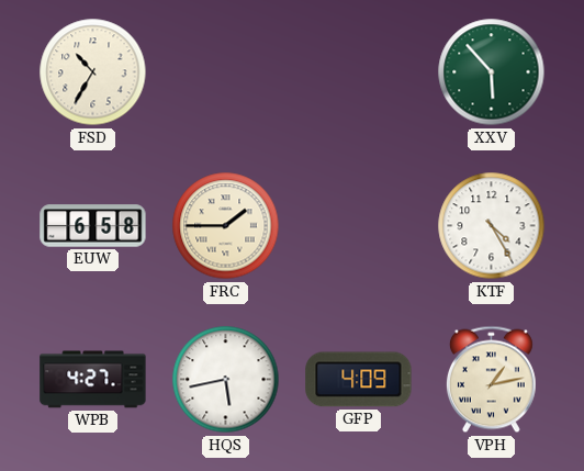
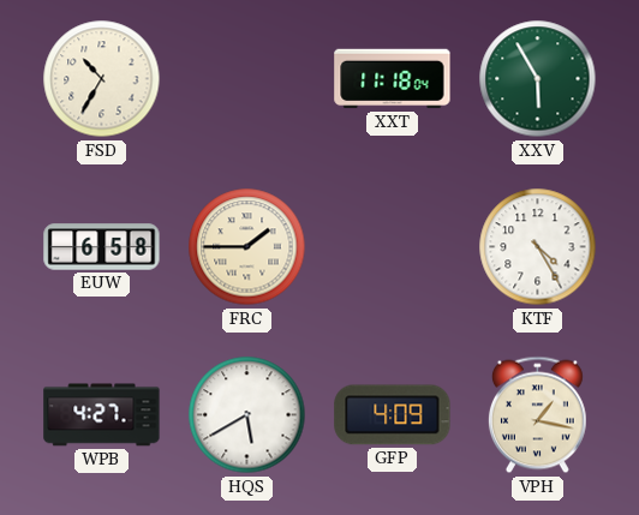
XXT: none -> 11:18 (393, 79)
XXV: 5:53 -> 5:55 (538, 79)
HQS: 5:43 -> 5:40 (247, 415)
VPH: 1:13 -> 1:17 (537, 415)
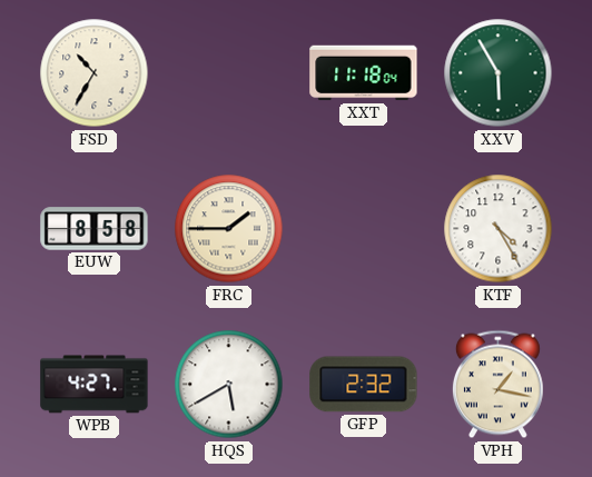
EUW: 6:58 -> 8:58 (95, 229)
GFP: 4:09 -> 2:32 (364, 385)
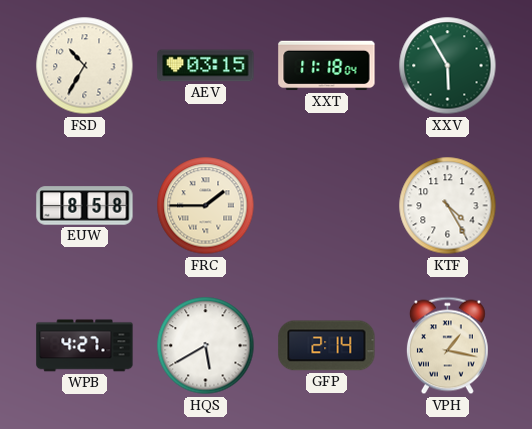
AEV: none -> 03:15 (206, 66)
GFP: 2:32 -> 2:14 (327, 346)
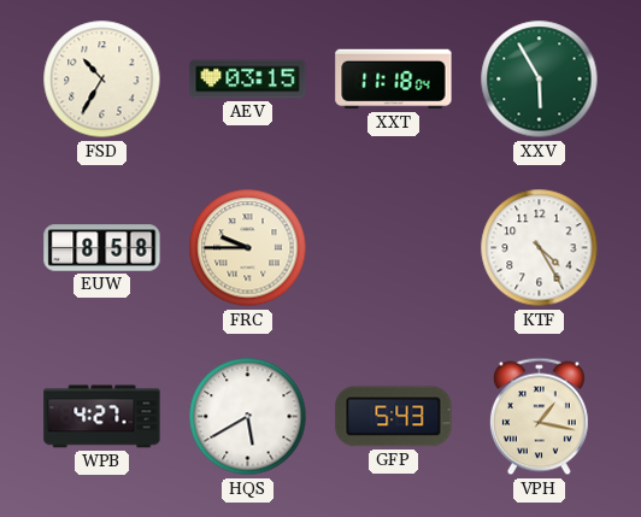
FRC: 1:45 -> 9:45 (248, 248)
GFP: 2:14 -> 5:43 (394, 417)
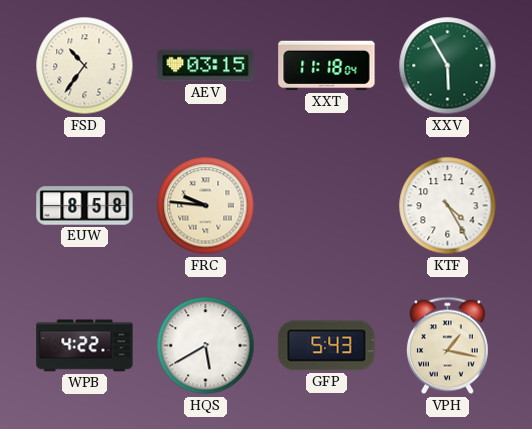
FSD: 10:35 -> 10:36 (85, 66)
FRC: 9:45 -> 9:46 (206, 206)
WPB: 4:27 -> 4:22 (85, 346)
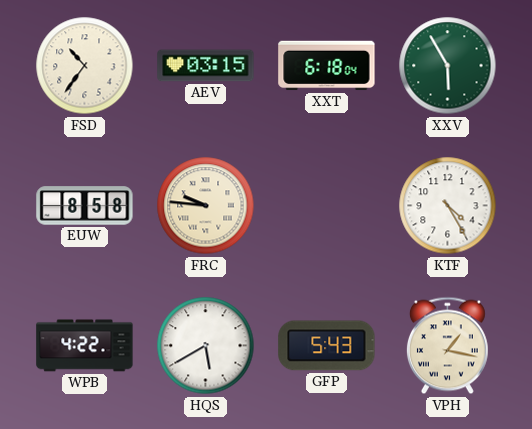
XXT: 11:18 -> 6:18 (327, 66)
